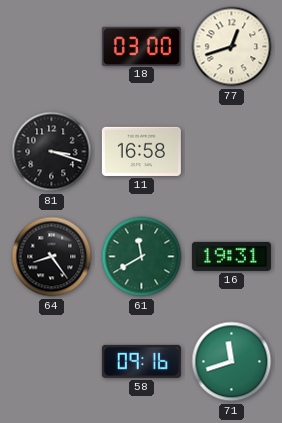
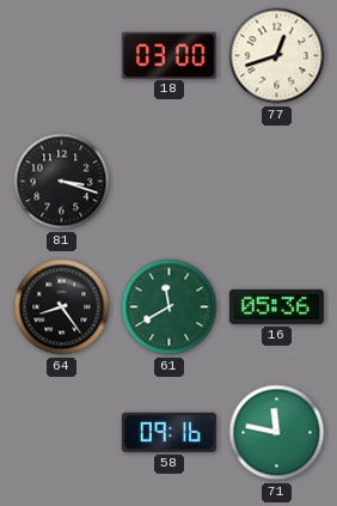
11: 16:58 -> none (141, 151)
16: 19:31 -> 05:36 (276, 306)
71: 11:42 -> 11:47 (277, 433)
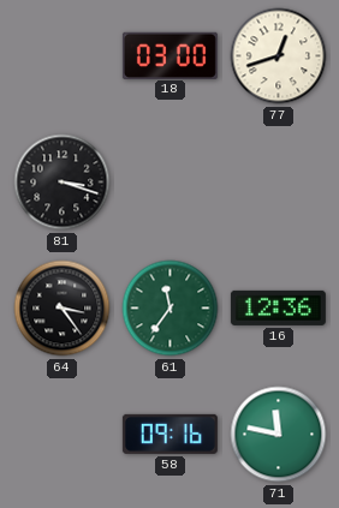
64: 8:24 -> 3:24 (63, 309)
61: 11:40 -> 11:36 (171, 309)
16: 05:36 -> 12:36 (278, 307)
